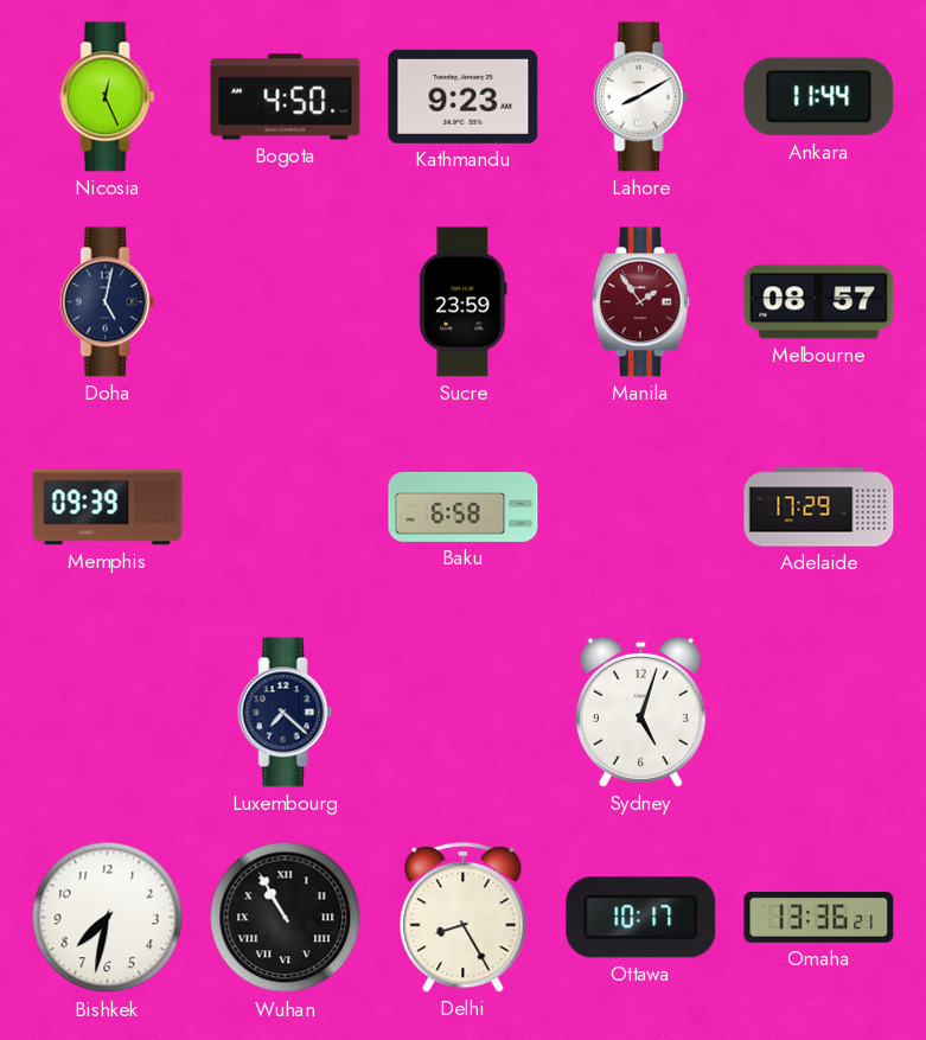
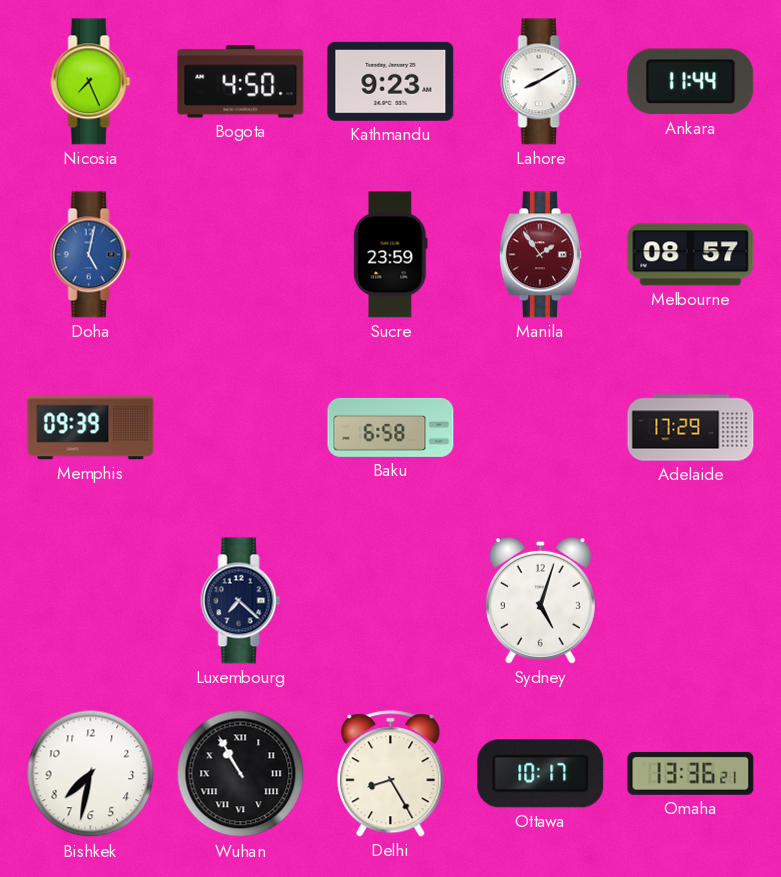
Nicosia: 12:26 -> 7:26 (91, 82)
Doha dial: navy -> blue (91, 255)
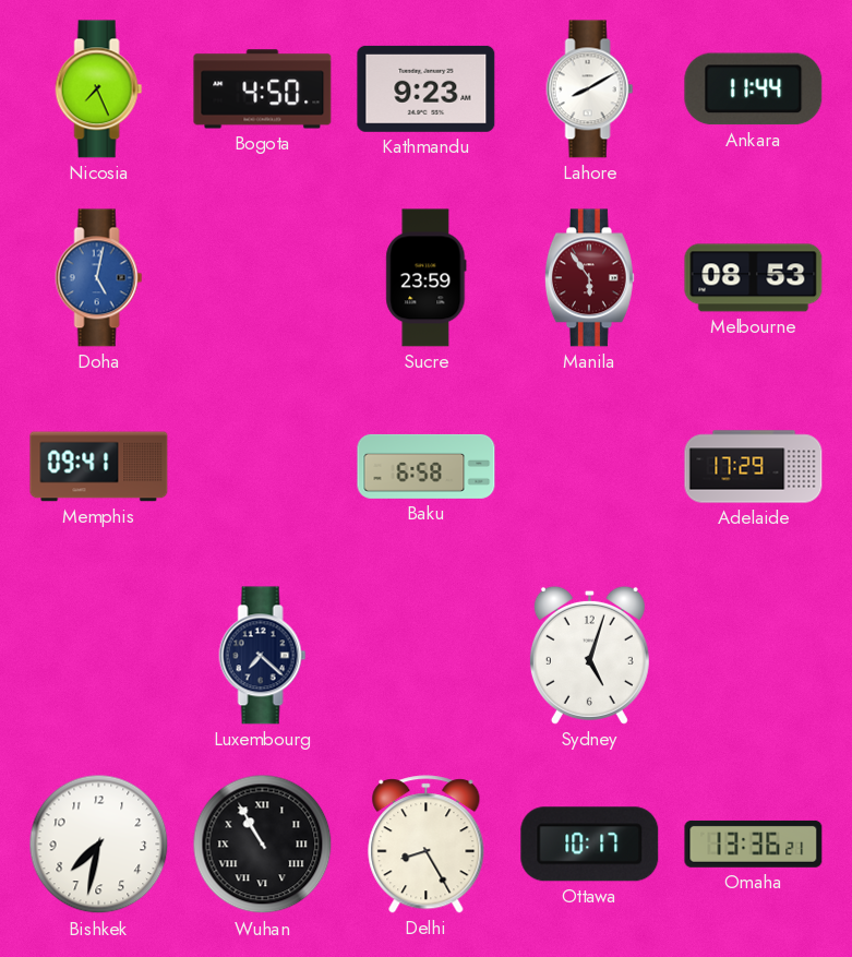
Manila: 1:54 -> 5:54 (589, 278)
Melbourne: 08:57 -> 08:53 (754, 278)
Memphis: 09:39 -> 09:41 (99, 467)
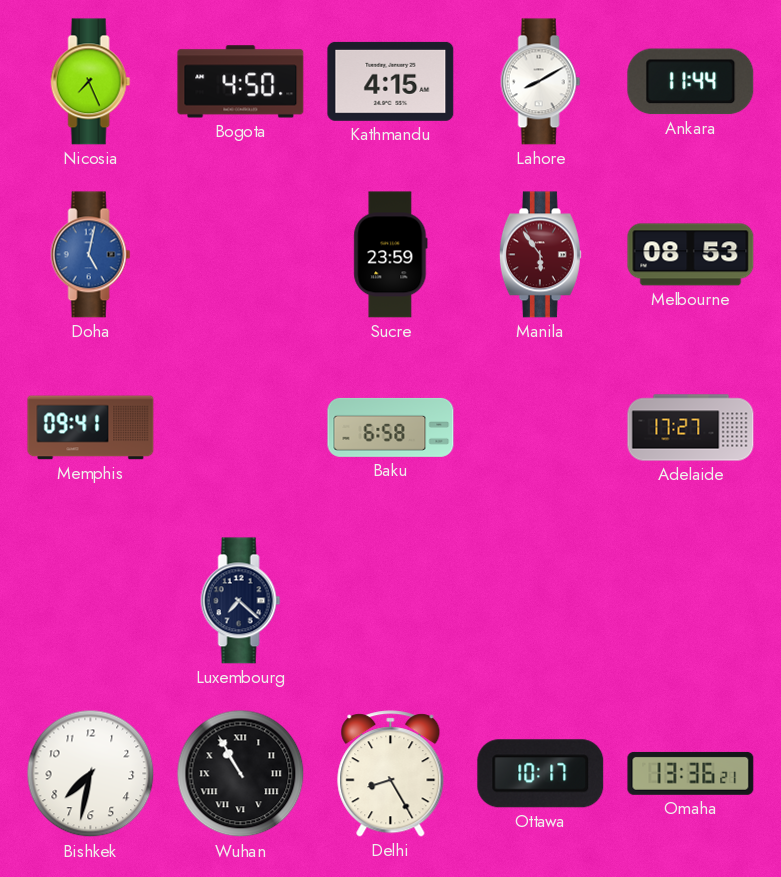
Kathmandu: 9:23 -> 4:15 (391, 81)
Adelaide: 17:29 -> 17:27 (691, 428)
Sydney: 5:03 -> none (589, 655)
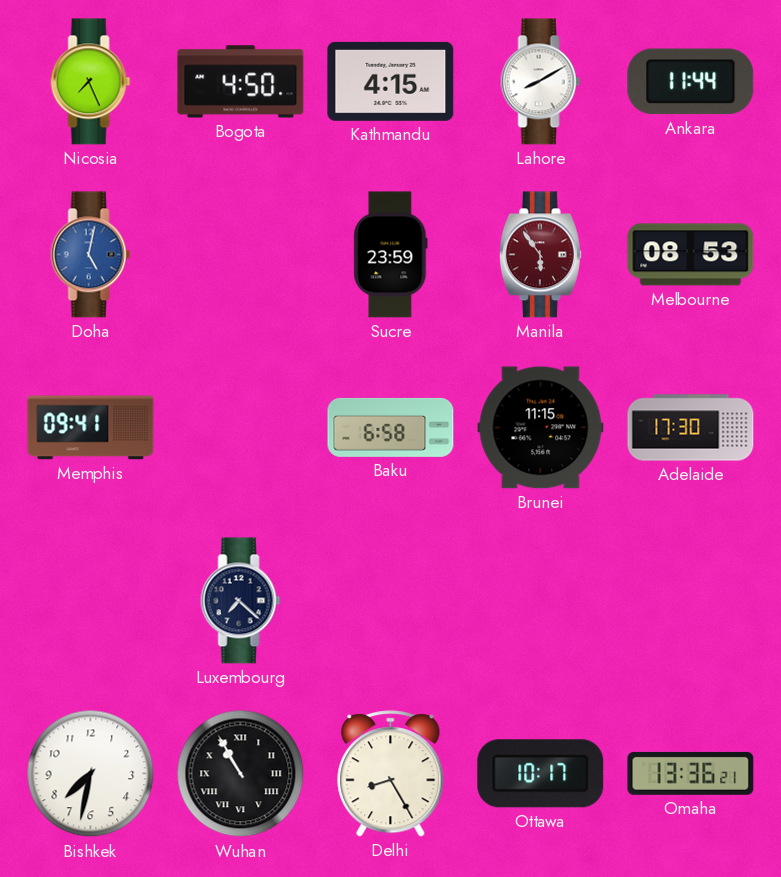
Brunei: none -> 11:15 (541, 428)
Adelaide: 17:27 -> 17:30 (691, 428)
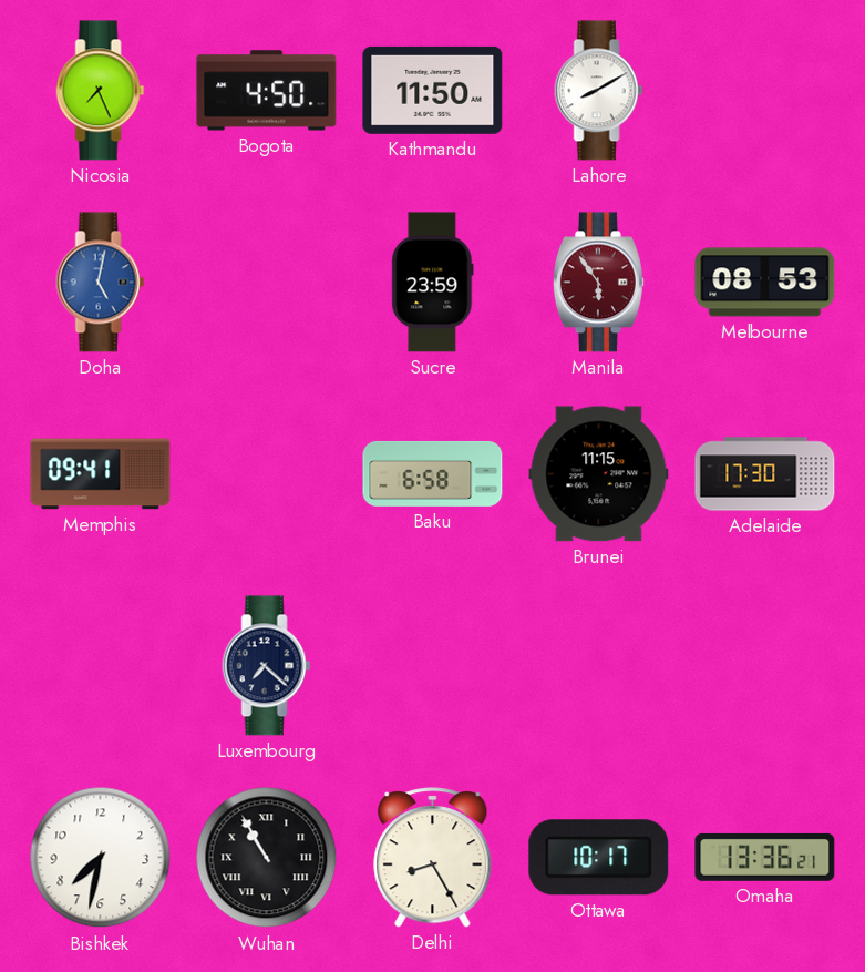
Kathmandu: 4:15 -> 11:50 (433, 90)
Ankara: 11:44 -> none (691, 82)
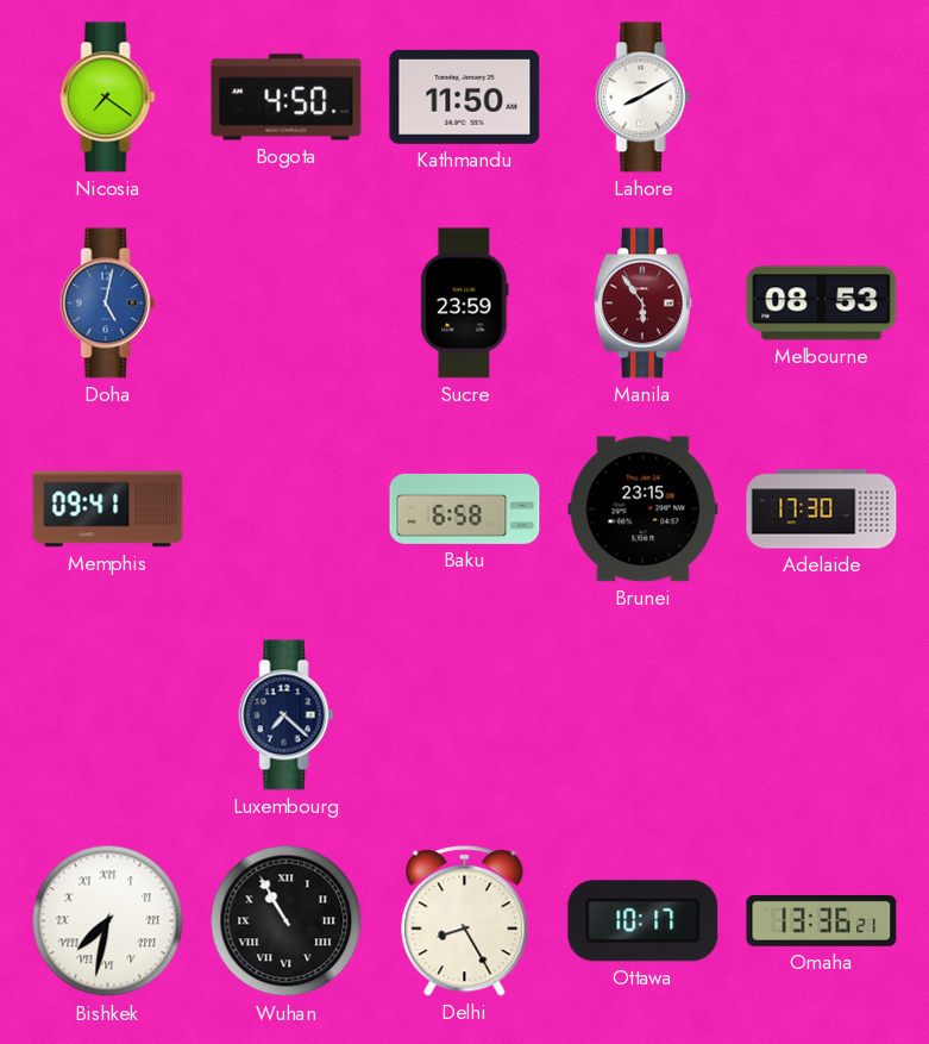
Nicosia: 7:26 -> 7:21 (108, 98)
Brunei: 11:15 -> 23:15 (644, 510)
Bishkek numerals: Arabic -> Roman (108, 921)
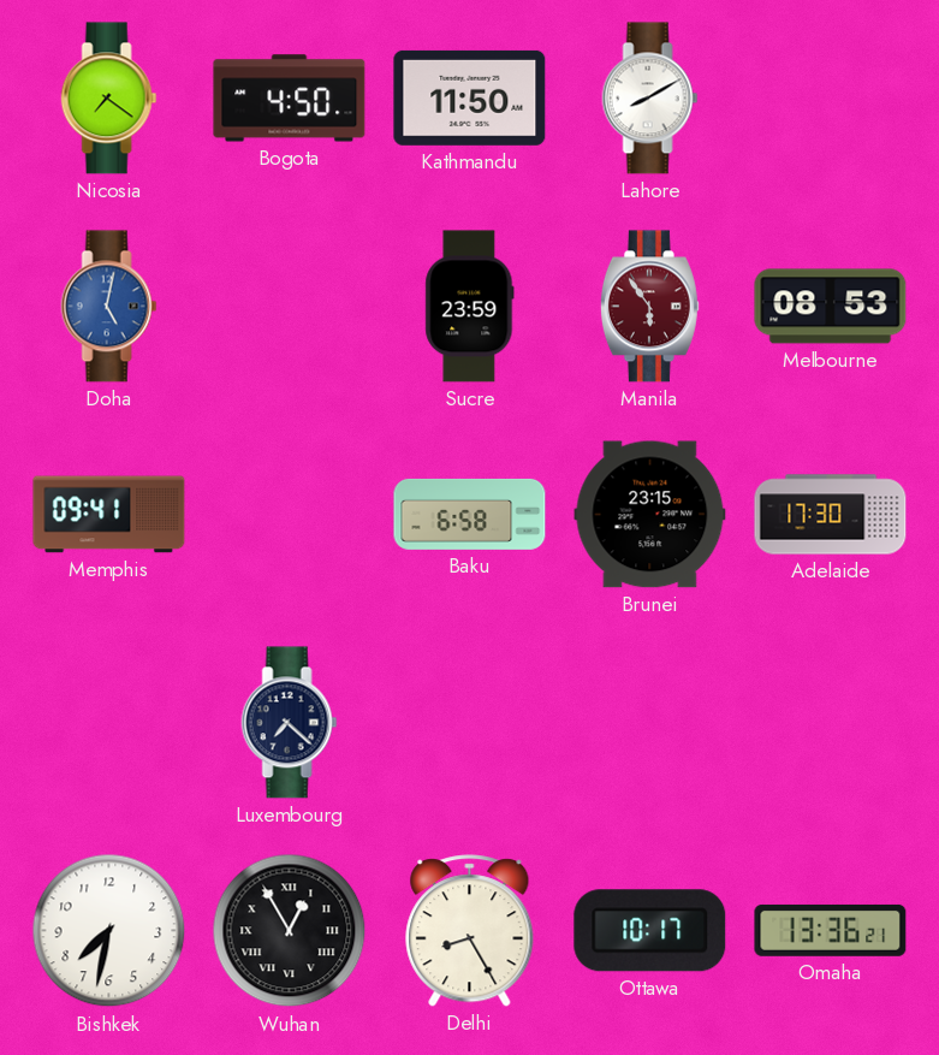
Bishkek numerals: Roman -> Arabic (109, 931)
Wuhan: 10:55 -> 12:55 (290, 931)
